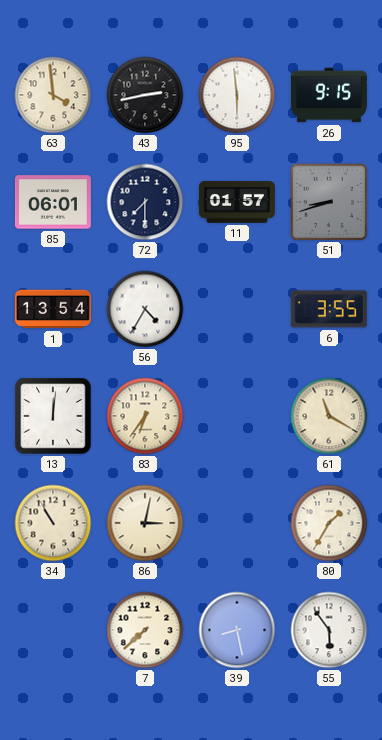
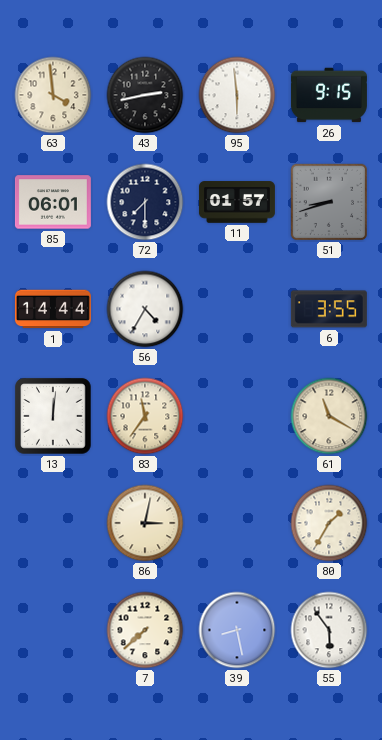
1: 13:54 -> 14:44 (53, 309)
83: 6:36 -> 11:36 (145, 416)
34: 10:55 -> none (53, 523)
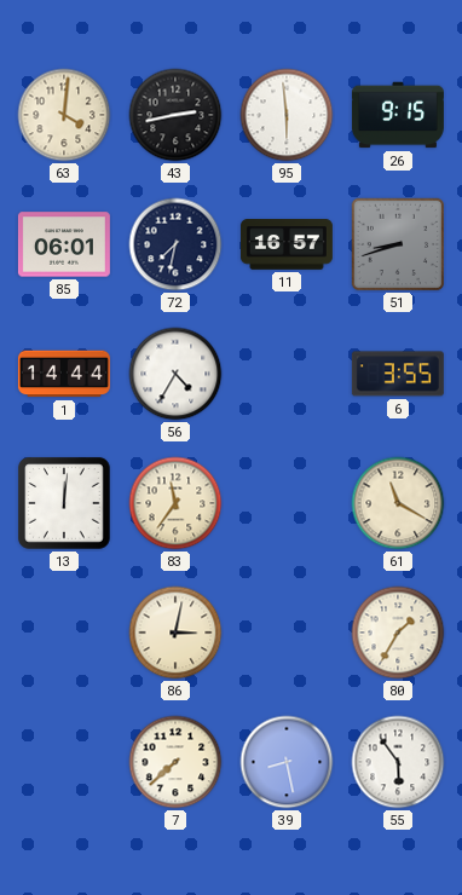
63: 3:59 -> 4:01 (64, 115)
72: 7:30 -> 7:32 (175, 244)
11: 01:57 -> 16:57 (287, 244)
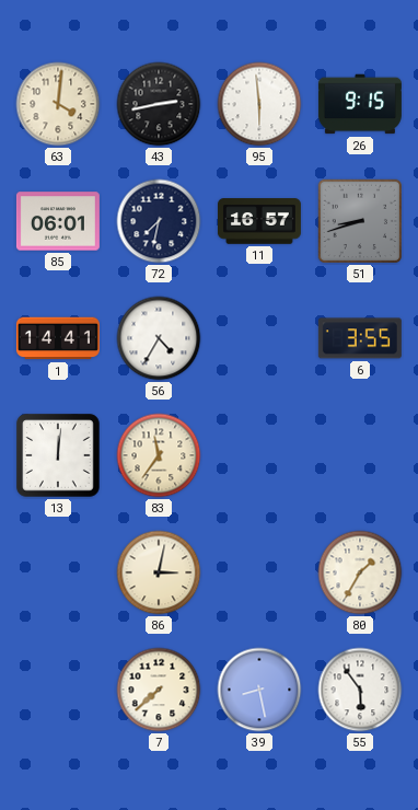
1: 14:44 -> 14:41 (58, 338)
61: 11:20 -> none (398, 503)
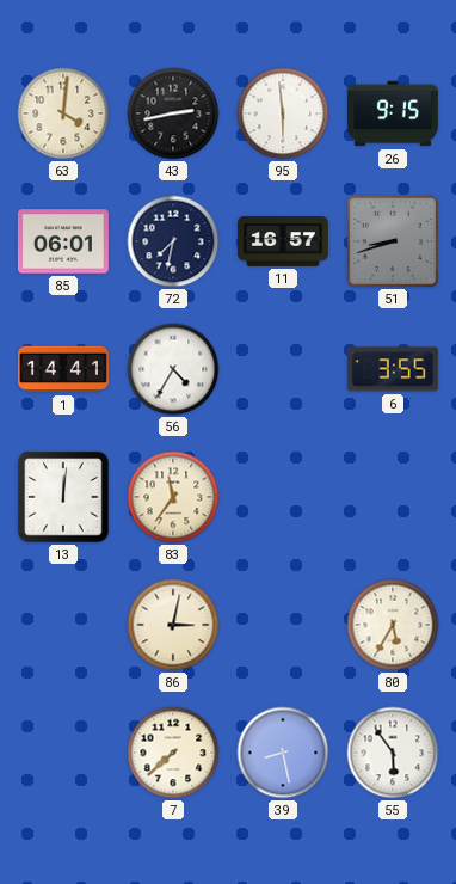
80: 1:35 -> 5:35 (393, 625)
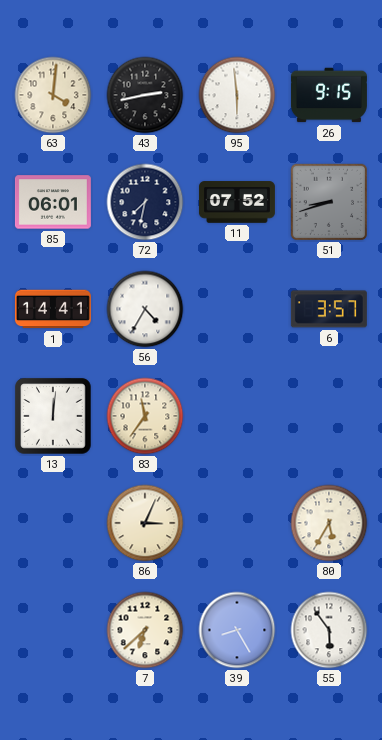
11: 16:57 -> 07:52 (237, 202)
6: 3:55 -> 3:57 (329, 309)
86: 3:02 -> 3:04 (145, 523)
7: 7:38 -> 6:38 (145, 630)
39: 8:28 -> 8:25 (237, 630)
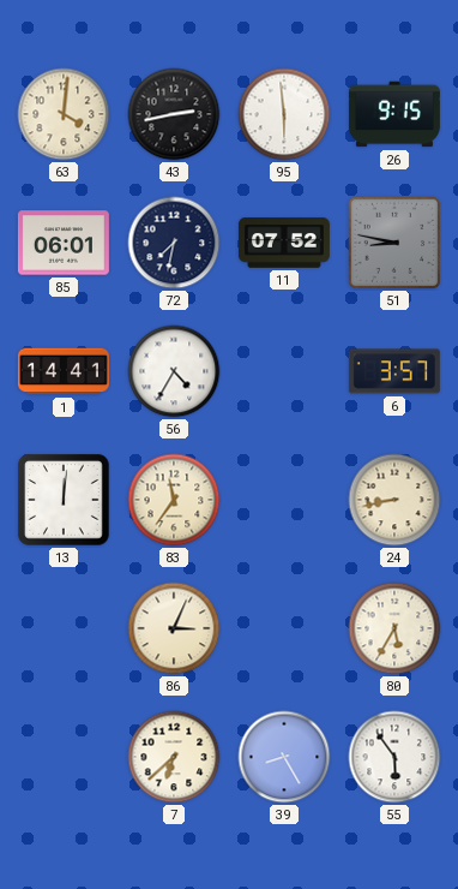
51: 8:42 -> 8:47 (394, 243)
24: none -> 8:43 (394, 500)
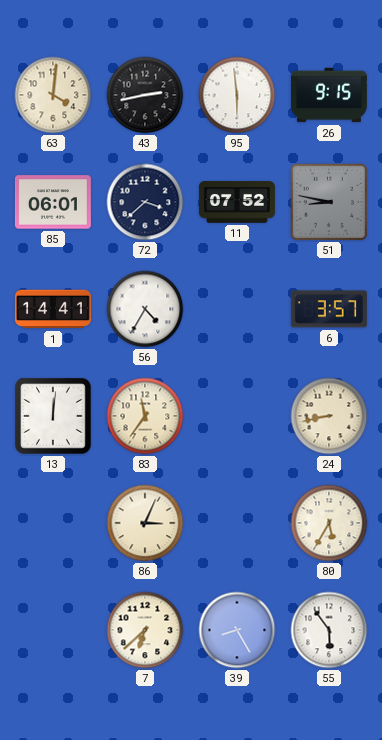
72: 7:32 -> 3:38 (145, 202)
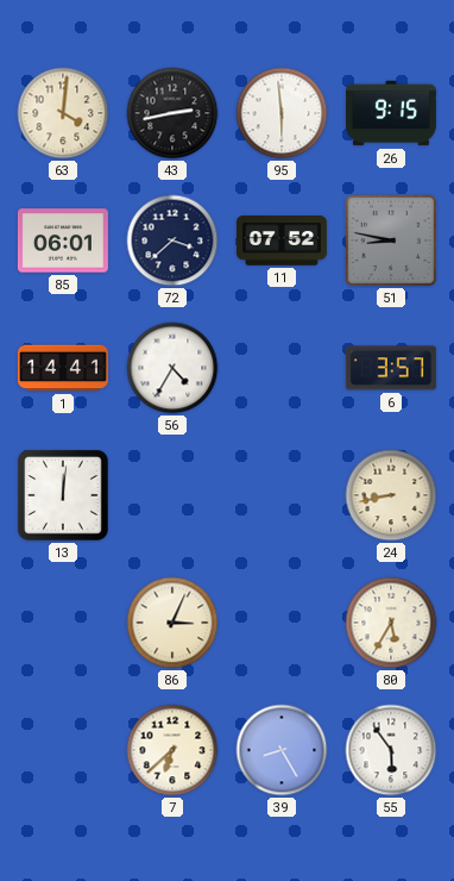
83: 11:36 -> none (145, 416)
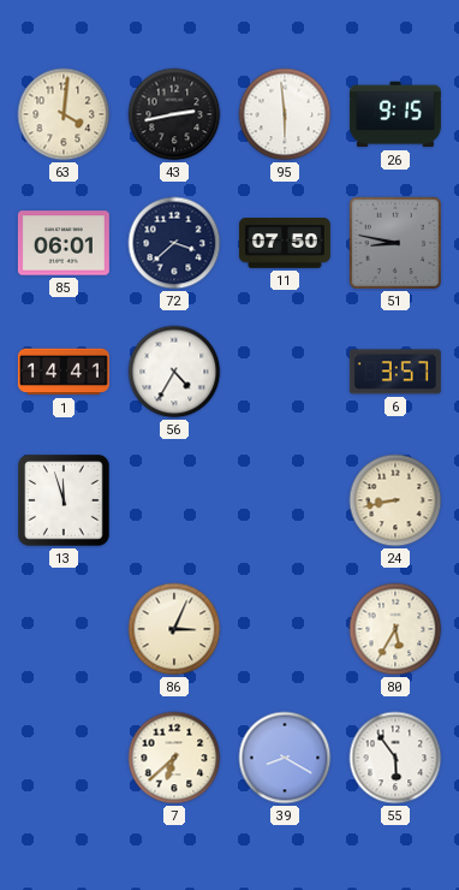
11: 07:52 -> 07:50 (285, 243)
13: 12:01 -> 11:57 (64, 500)
39: 8:25 -> 8:20 (285, 758)
